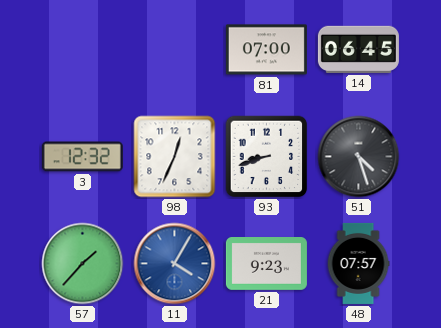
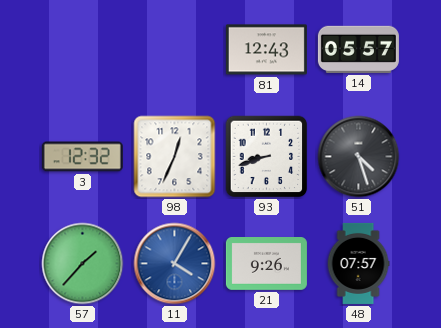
81: 07:00 -> 12:43 (266, 50)
14: 06:45 -> 05:57 (358, 49)
21: 9:23 -> 9:26 (266, 264)
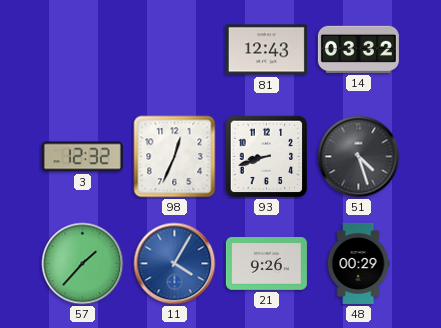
14: 05:57 -> 03:32 (358, 49)
48: 07:57 -> 00:29 (358, 263)
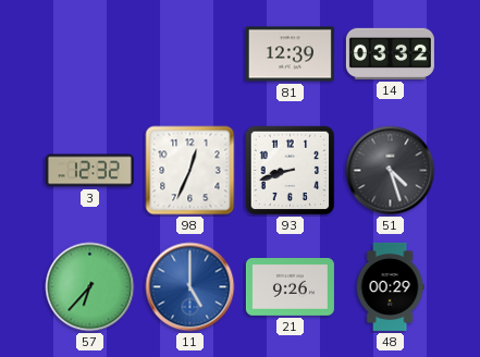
81: 12:43 -> 12:39 (290, 54)
57: 1:37 -> 6:37 (90, 287)
11: 4:05 -> 5:00 (190, 287)
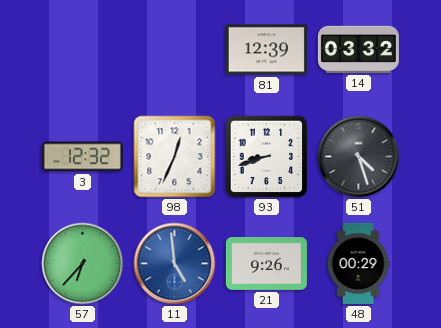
11: 5:00 -> 4:59 (175, 264)
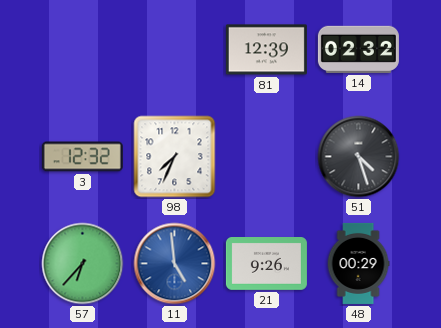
14: 03:32 -> 02:32 (358, 49)
98: 12:34 -> 7:34 (175, 157)
93: 8:42 -> none (267, 157)
